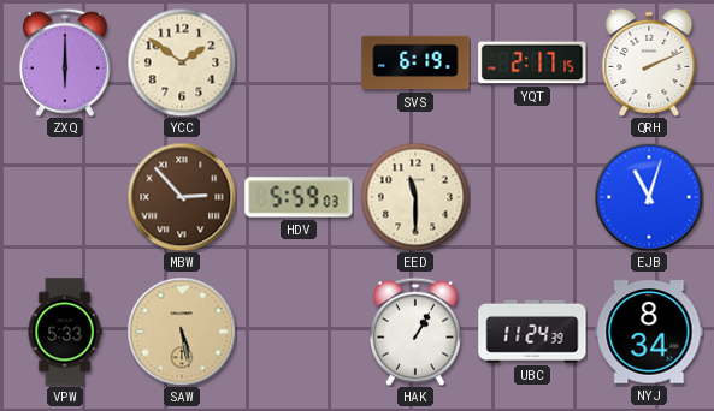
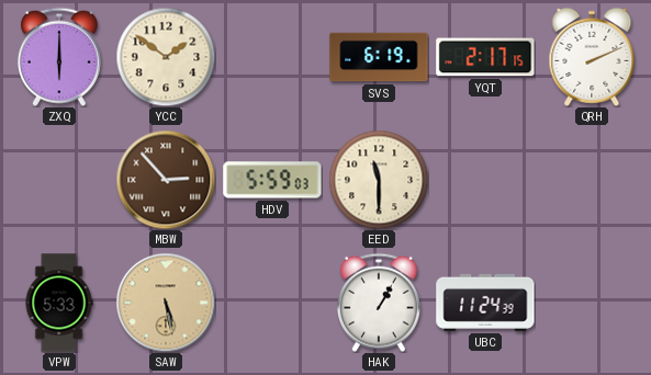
EJB: 11:03 -> none (649, 197)
NYJ: 8:34 -> none (649, 332)
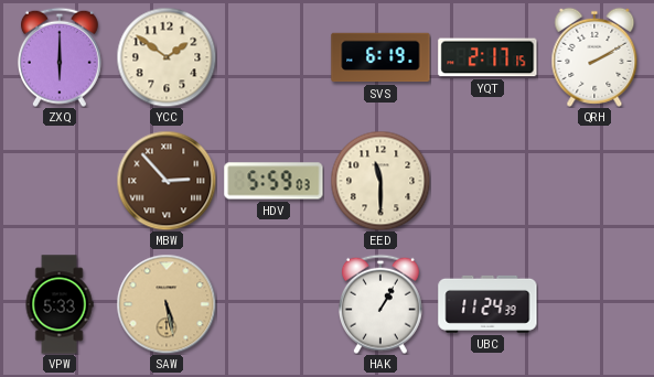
QRH: 2:11 -> 2:10 (594, 57)
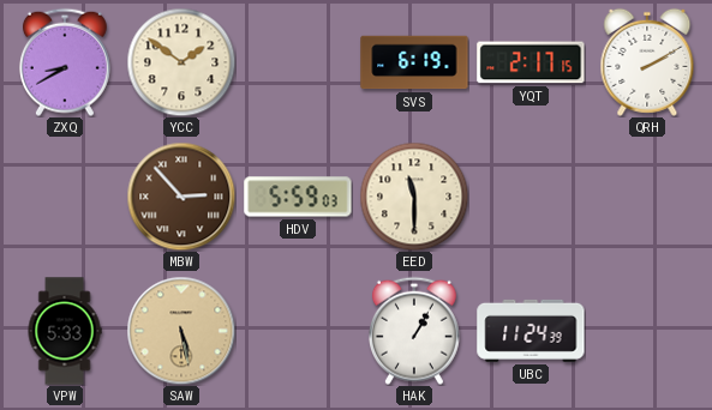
ZXQ: 6:00 -> 8:40 (65, 62)
